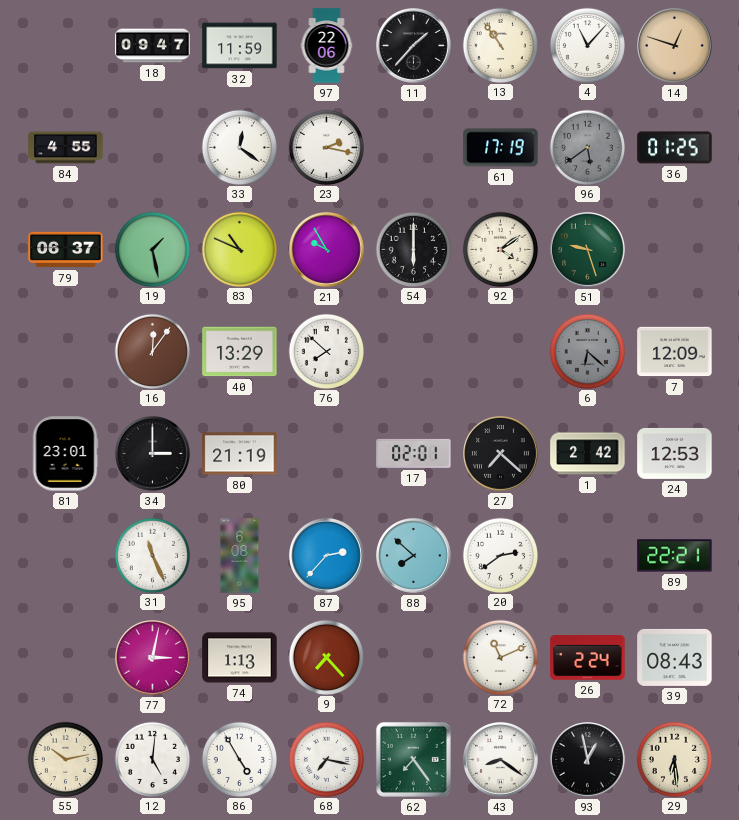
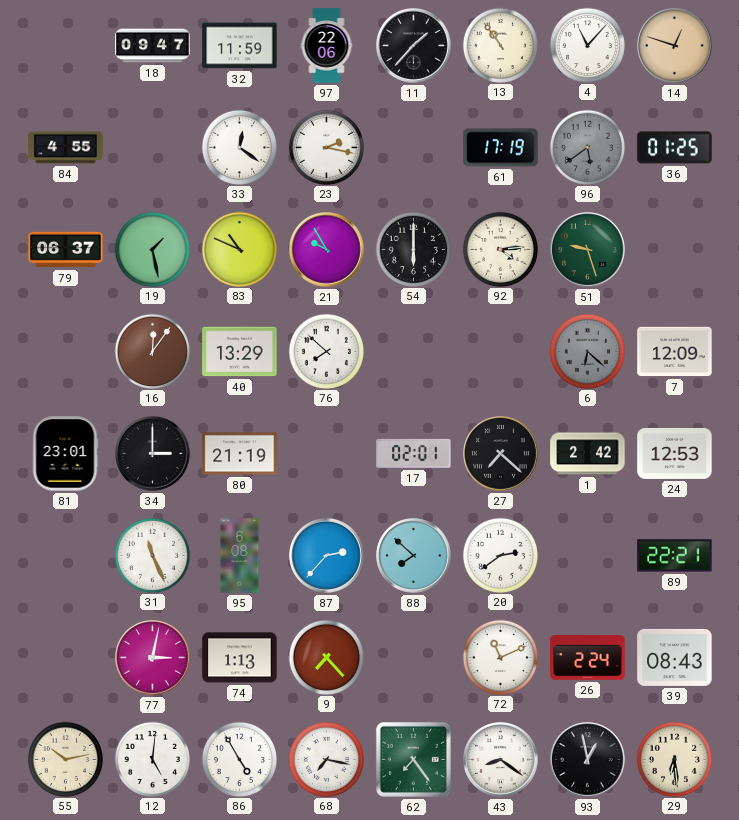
92: 4:09 -> 4:14 (500, 249)
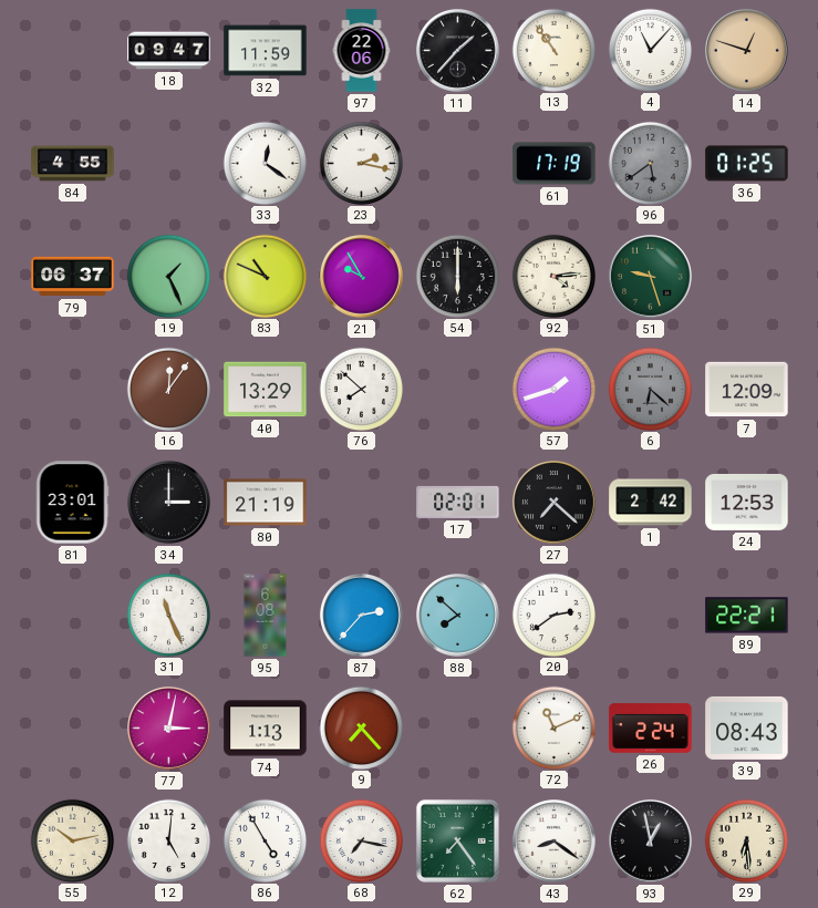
19: 1:28 -> 1:26 (168, 276)
57: none -> 1:42 (553, 389)
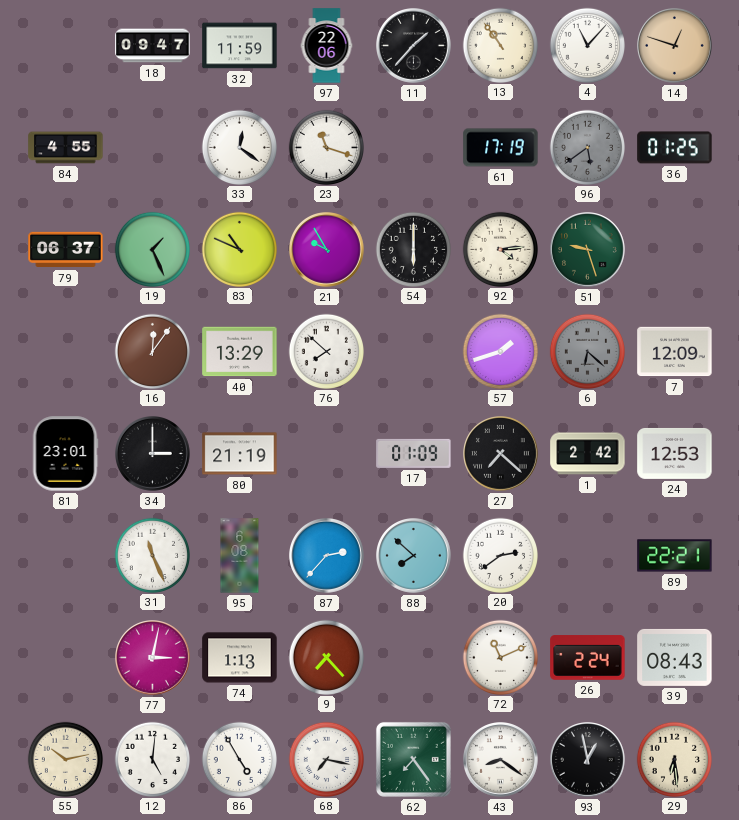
23: 2:17 -> 11:18 (326, 147)
17: 02:01 -> 01:09 (414, 453)
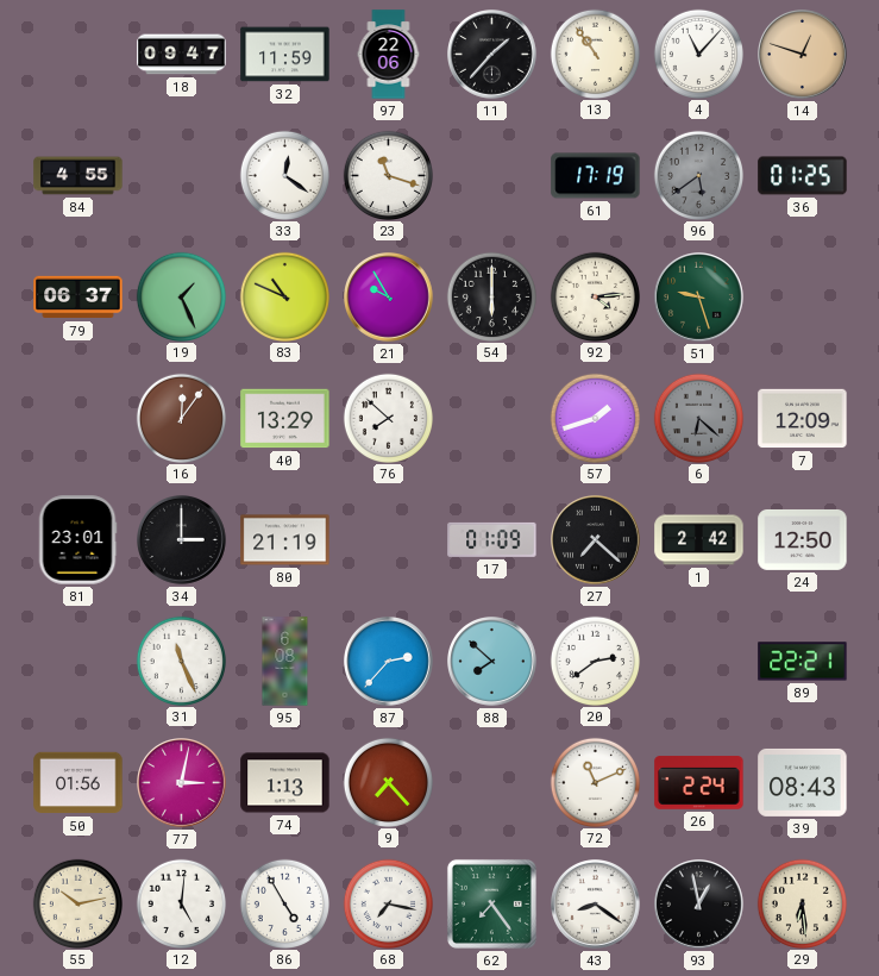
24: 12:53 -> 12:50 (803, 539)
50: none -> 01:56 (79, 783)
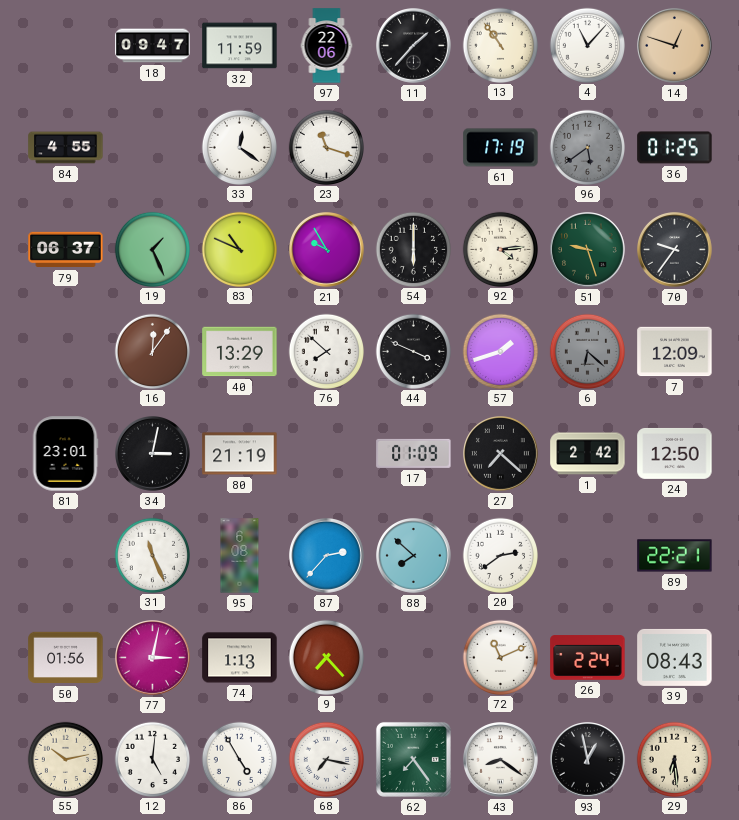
70: none -> 9:36 (675, 250)
44: none -> 3:49 (413, 351)
34: 3:00 -> 3:02 (153, 454)
